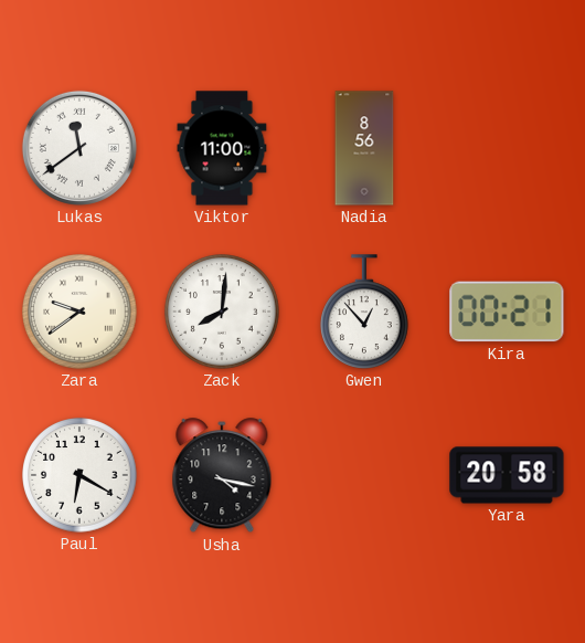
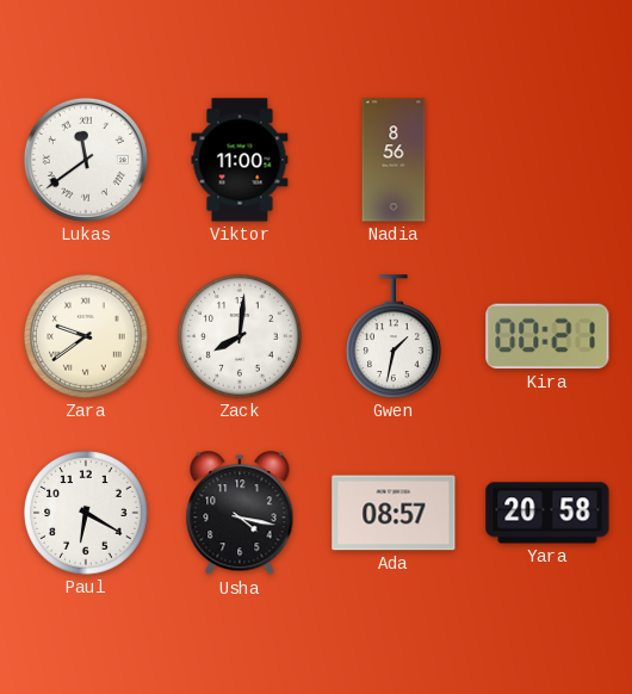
Gwen: 12:53 -> 1:32 (395, 336)
Ada: none -> 08:57 (394, 513)
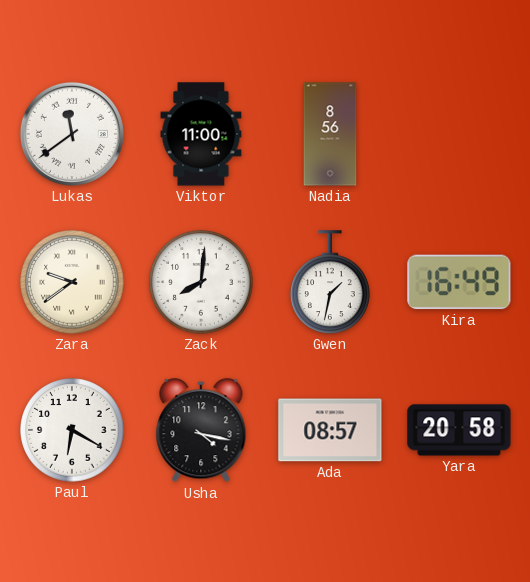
Kira: 00:21 -> 16:49 (459, 282)
